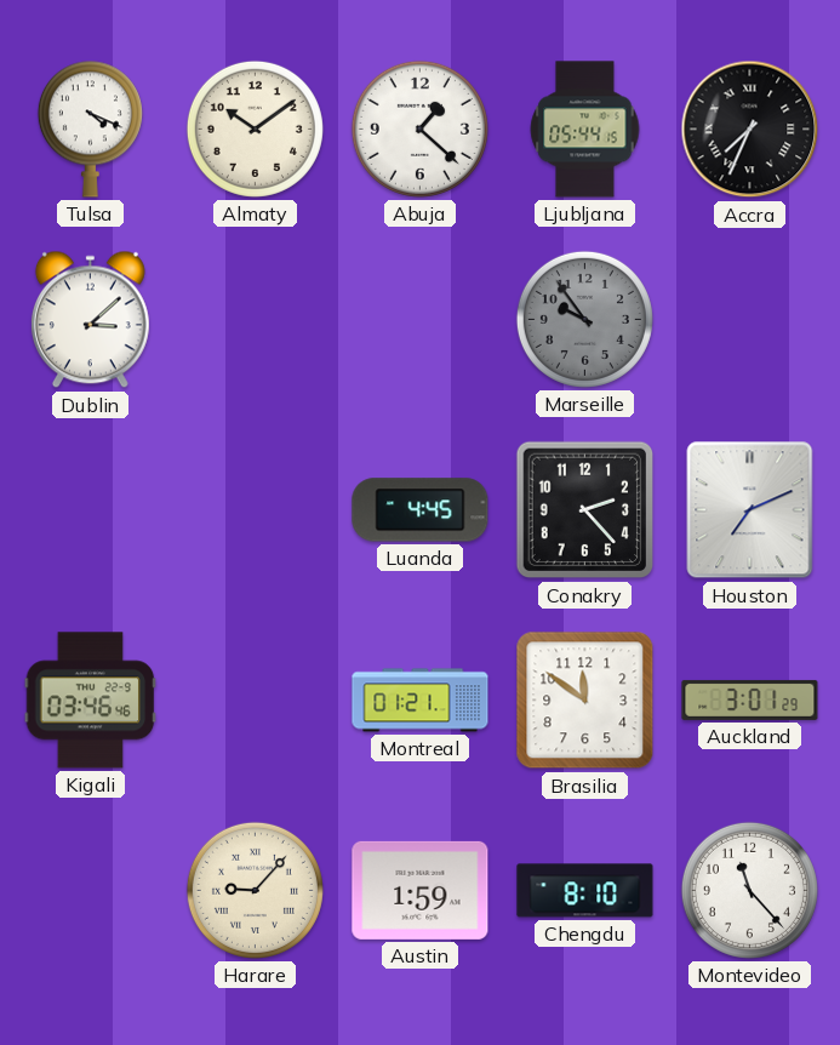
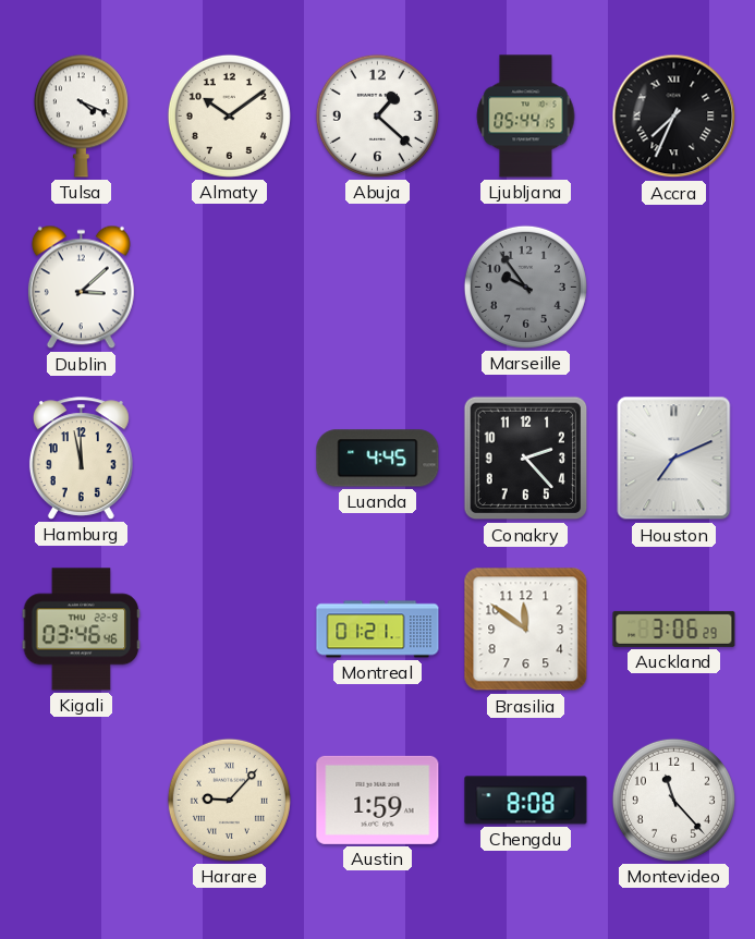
Hamburg: none -> 11:58 (81, 459)
Auckland: 3:01 -> 3:06 (674, 629)
Chengdu: 8:10 -> 8:08 (526, 801)
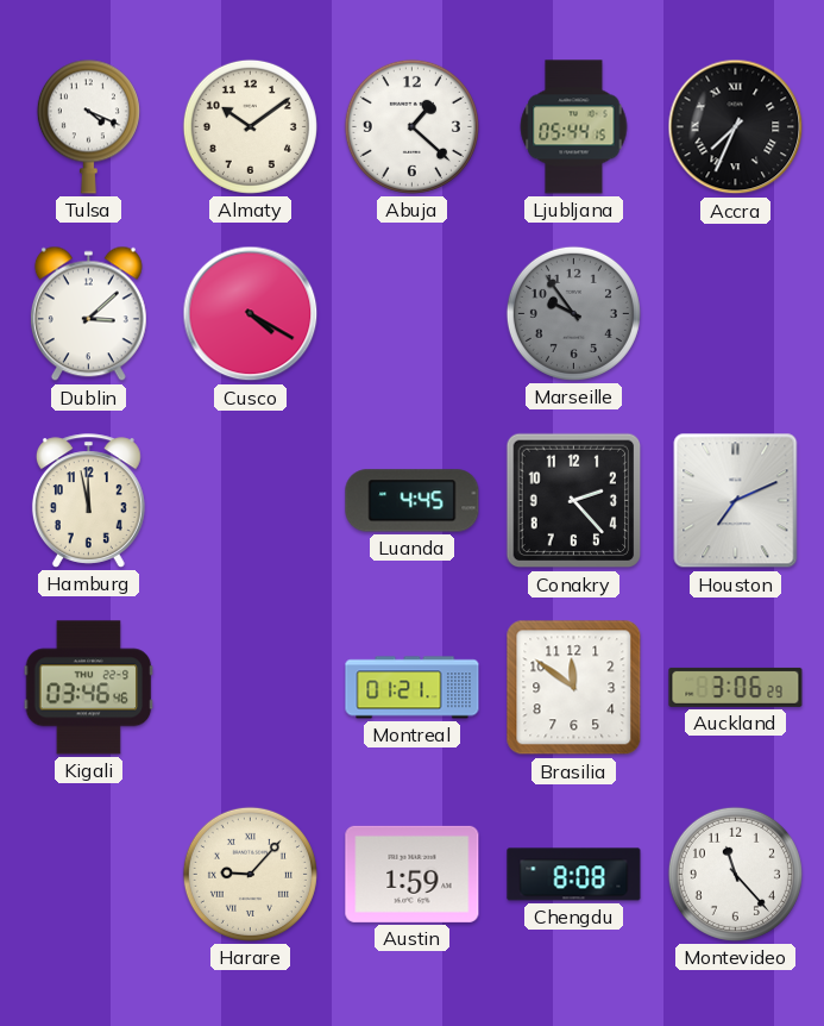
Cusco: none -> 4:20 (251, 314)
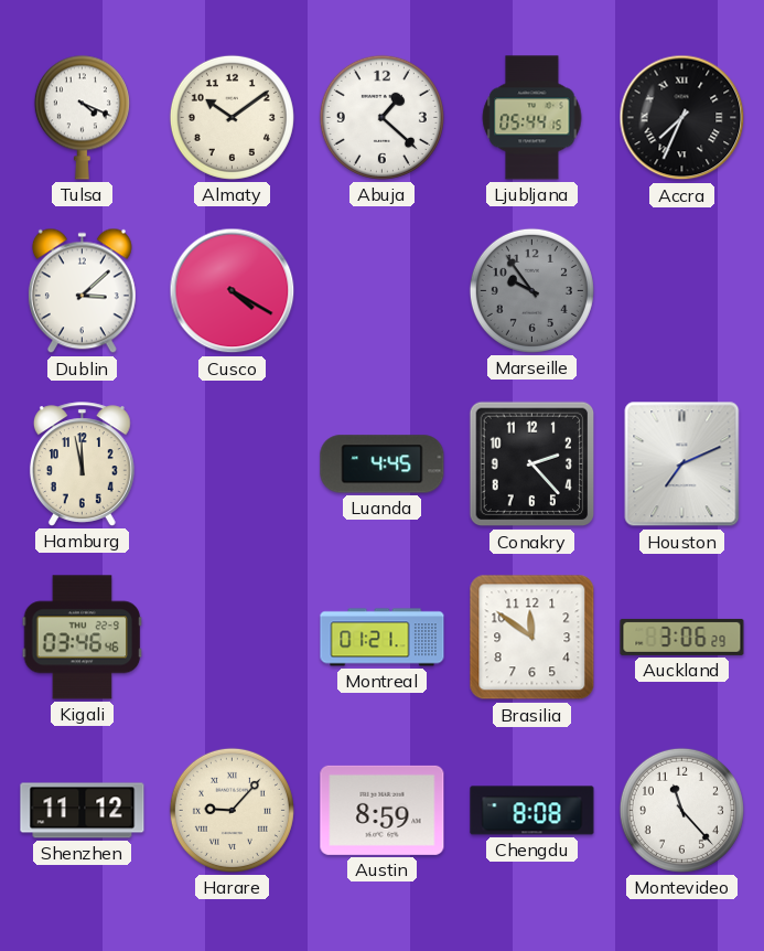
Shenzhen: none -> 11:12 (83, 811)
Austin: 1:59 -> 8:59 (383, 810)
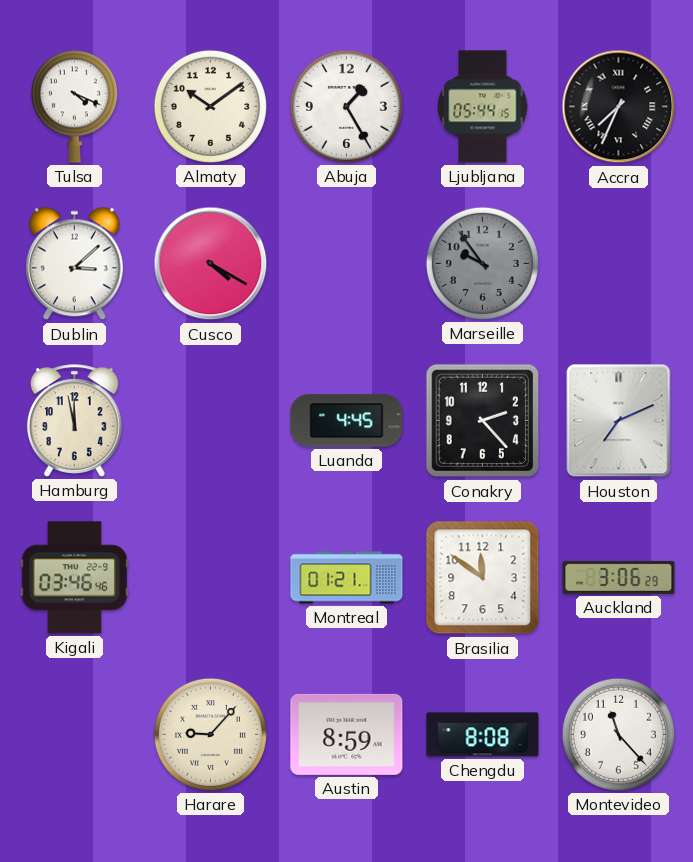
Abuja: 1:22 -> 1:25 (346, 106)
Shenzhen: 11:12 -> none (83, 811)
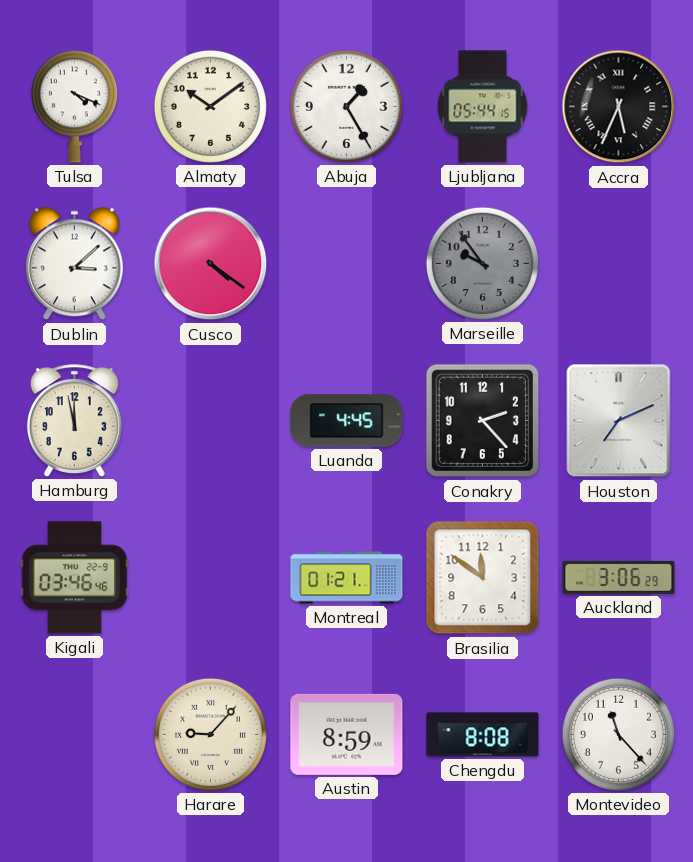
Accra: 7:34 -> 5:34 (619, 107)
Cusco: 4:20 -> 4:21 (211, 264)
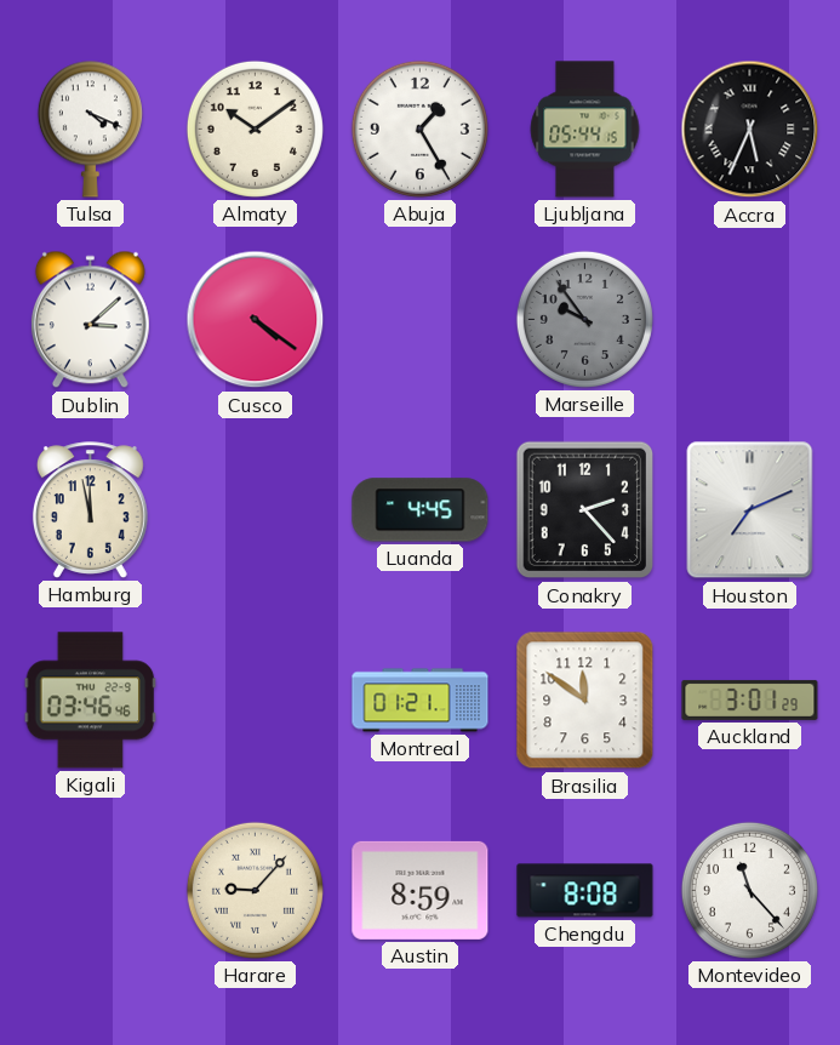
Auckland: 3:06 -> 3:01 (750, 699)
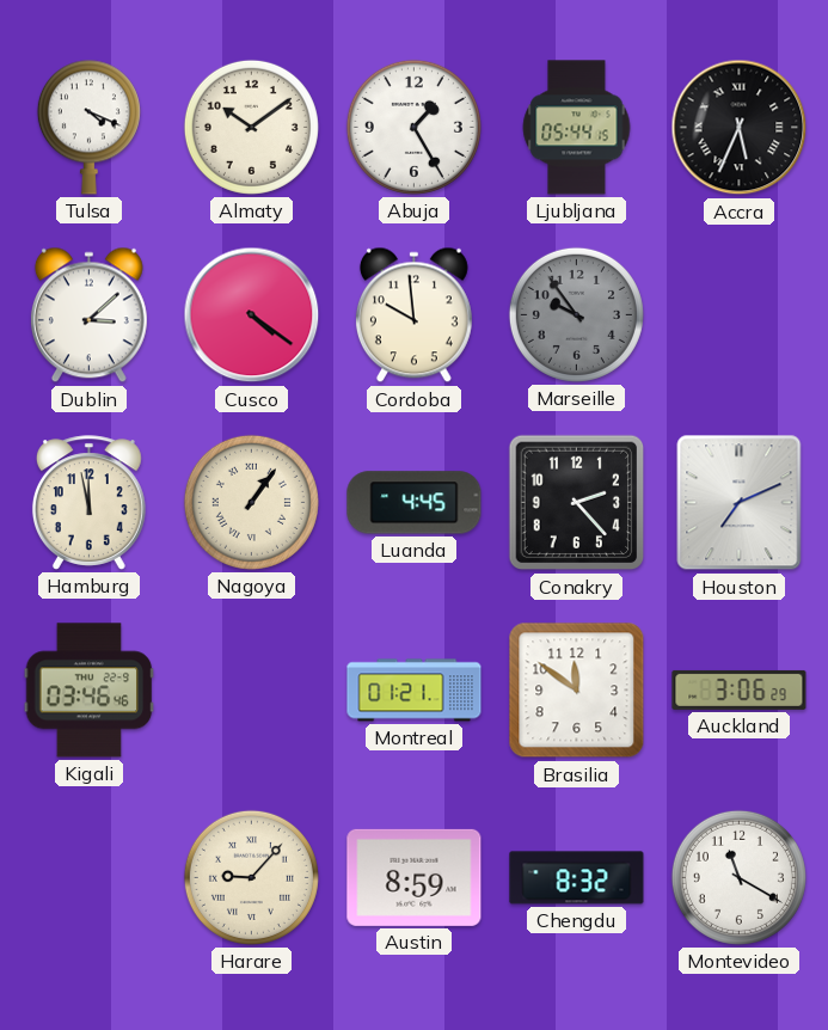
Cordoba: none -> 9:59 (413, 315)
Nagoya: none -> 1:06 (251, 502)
Auckland: 3:01 -> 3:06 (740, 689)
Chengdu: 8:08 -> 8:32 (577, 878)
Montevideo: 11:23 -> 11:20 (738, 877)
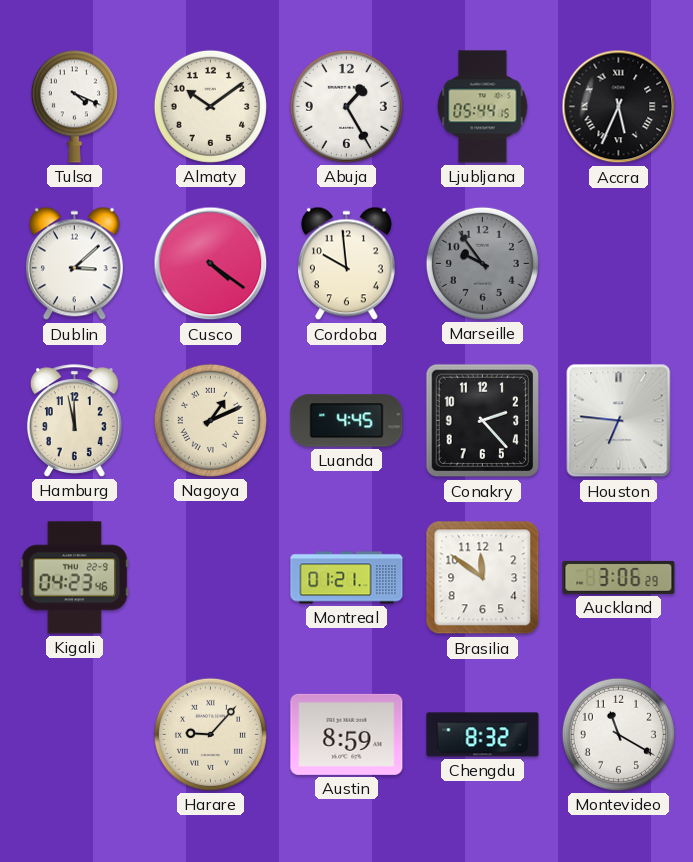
Nagoya: 1:06 -> 1:11 (210, 420)
Houston: 7:11 -> 6:46 (619, 421)
Kigali: 03:46 -> 04:23 (75, 578)
